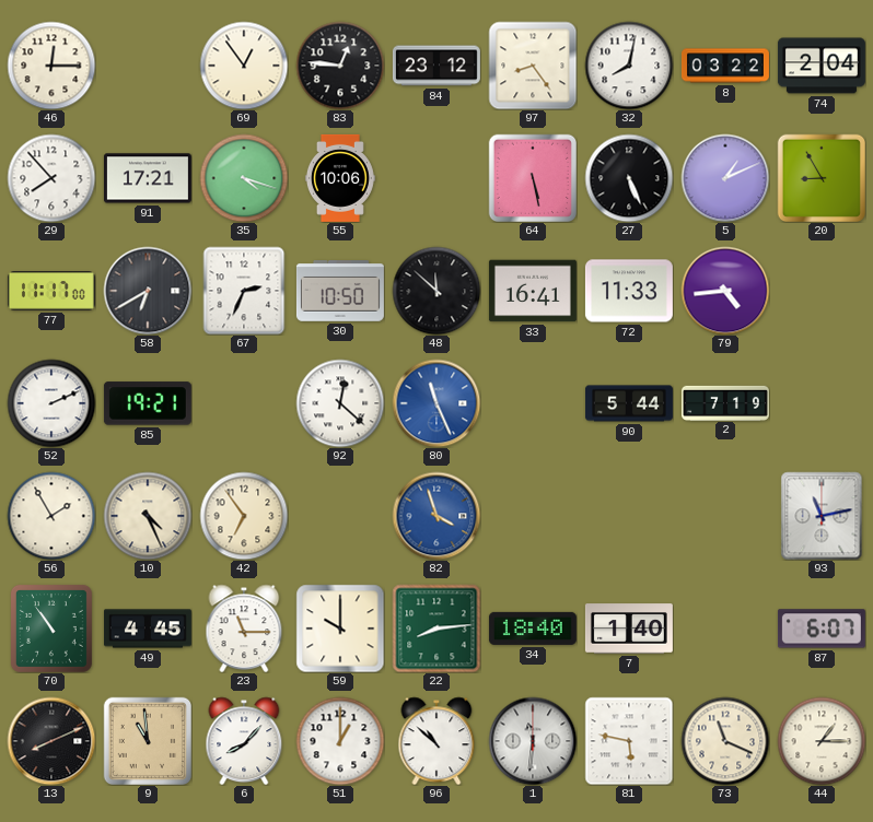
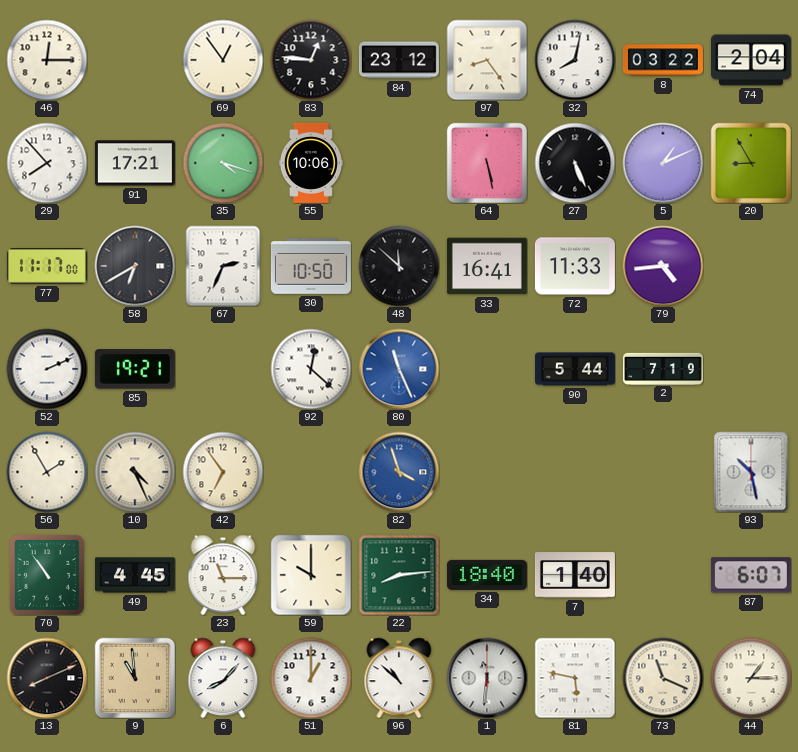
93: 11:13 -> 10:28 (751, 472)
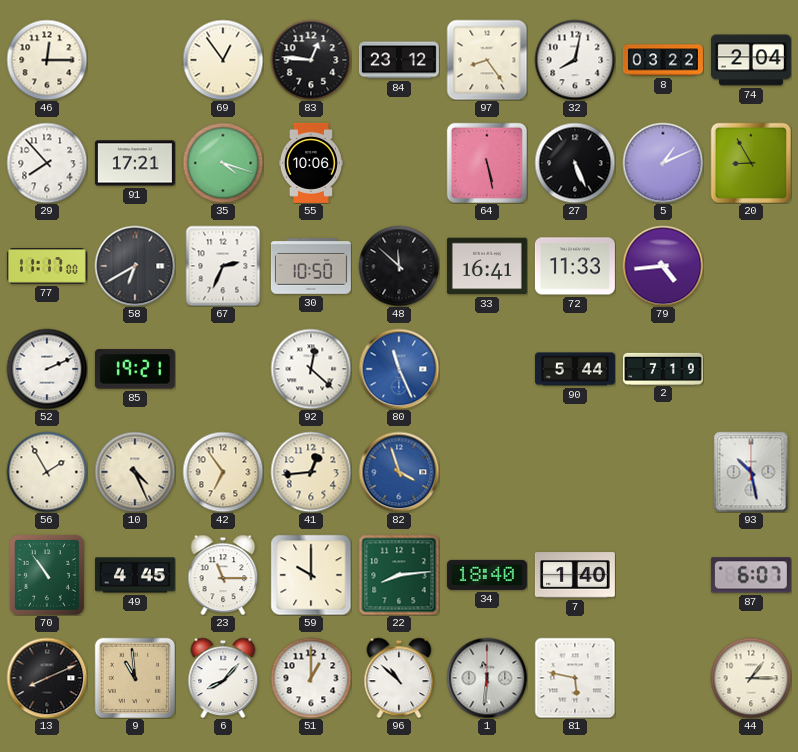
41: none -> 12:44 (311, 472)
73: 11:19 -> none (663, 678)
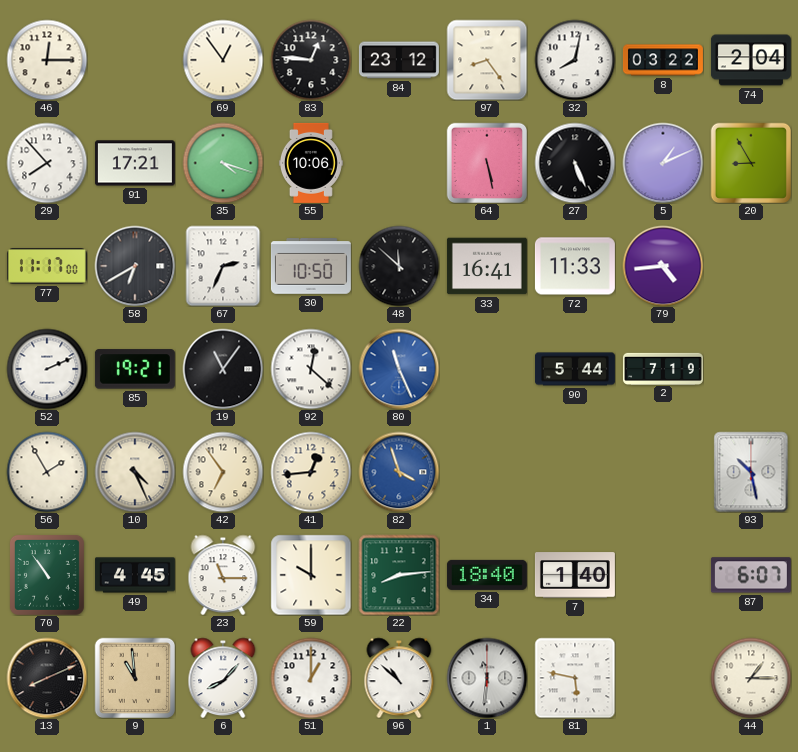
19: none -> 11:06 (223, 369)
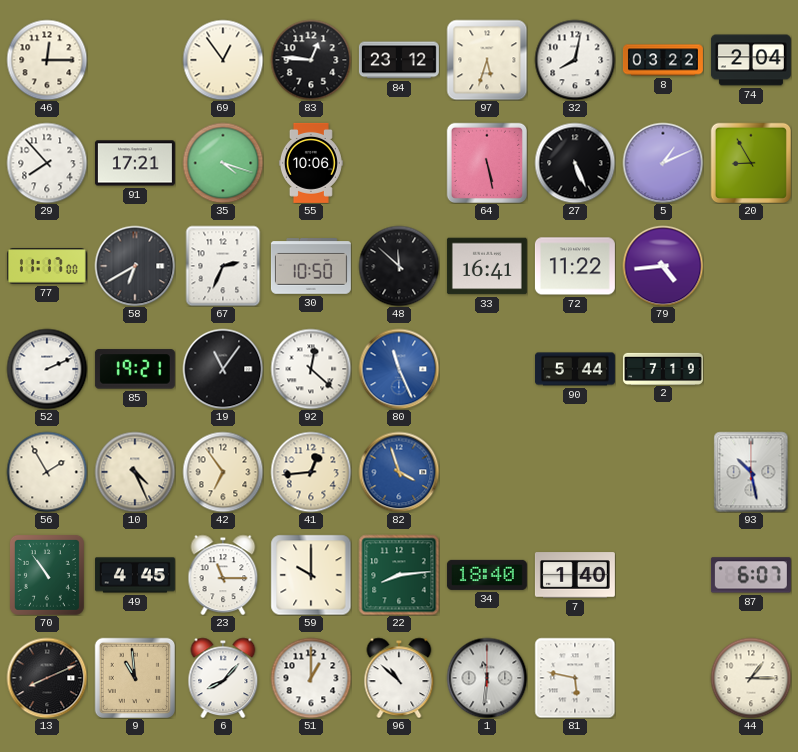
97: 8:24 -> 5:33 (487, 60)
72: 11:33 -> 11:22 (575, 266)
